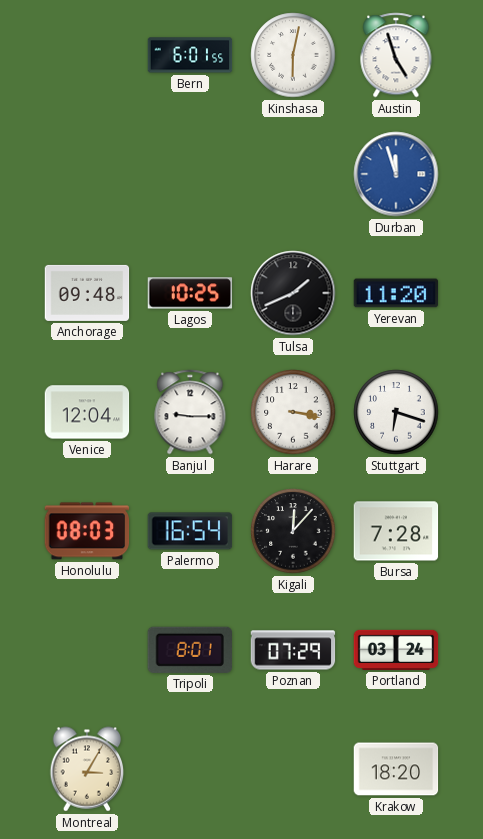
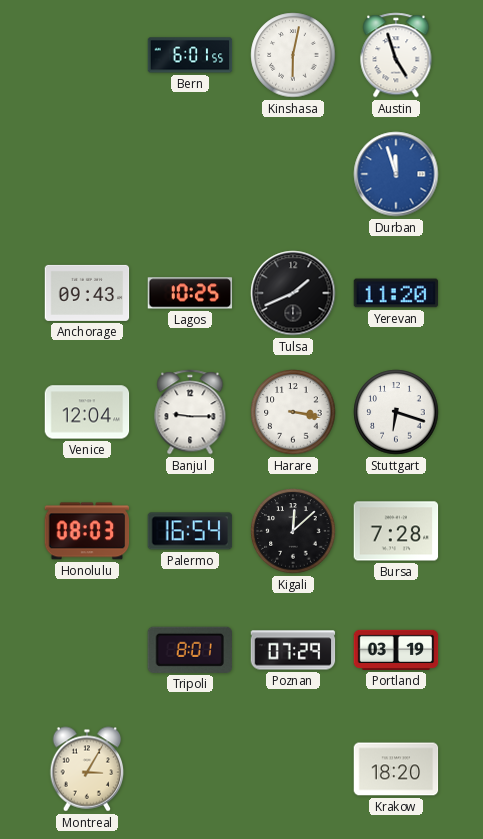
Anchorage: 09:48 -> 09:43 (87, 293)
Kigali: 12:07 -> 12:08 (293, 531)
Portland: 03:24 -> 03:19 (396, 650)
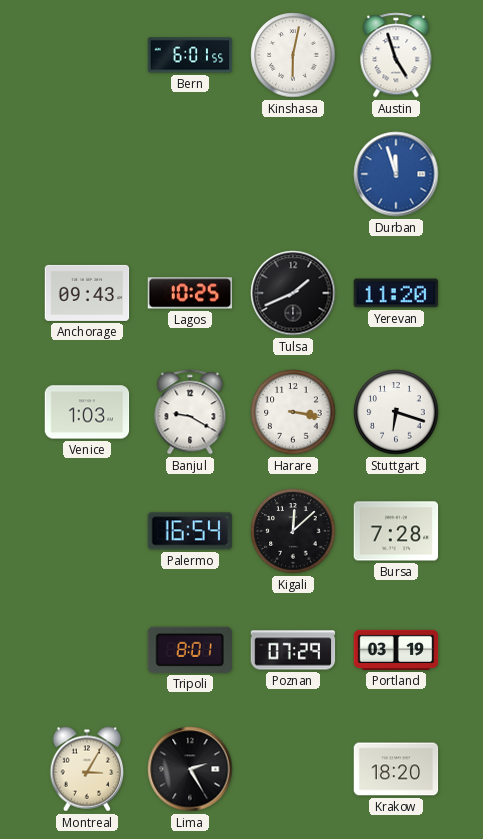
Venice: 12:04 -> 1:03 (87, 412)
Banjul: 9:15 -> 9:20 (190, 412)
Honolulu: 08:03 -> none (87, 531)
Lima: none -> 2:25 (190, 769)
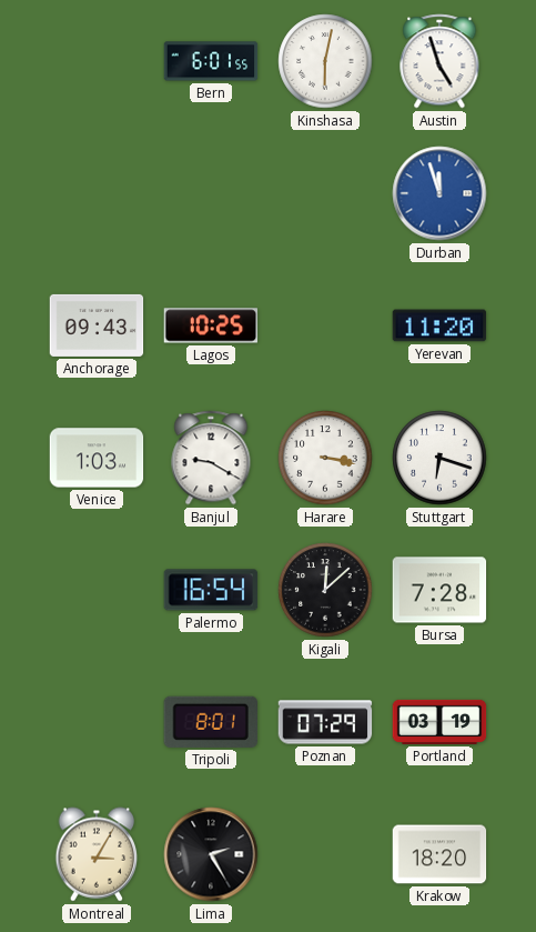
Tulsa: 1:41 -> none (293, 293)
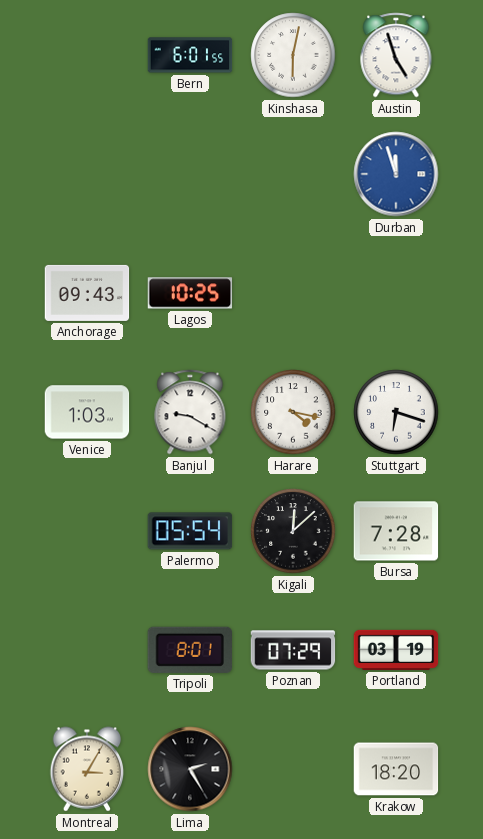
Yerevan: 11:20 -> none (439, 325)
Harare: 3:17 -> 4:17 (293, 412)
Palermo: 16:54 -> 05:54 (190, 531)
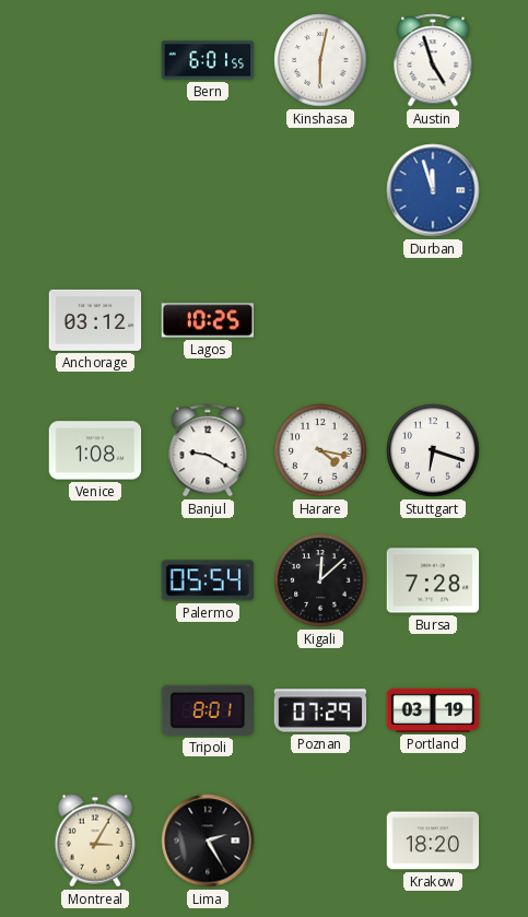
Anchorage: 09:43 -> 03:12 (95, 320)
Venice: 1:03 -> 1:08 (95, 450)
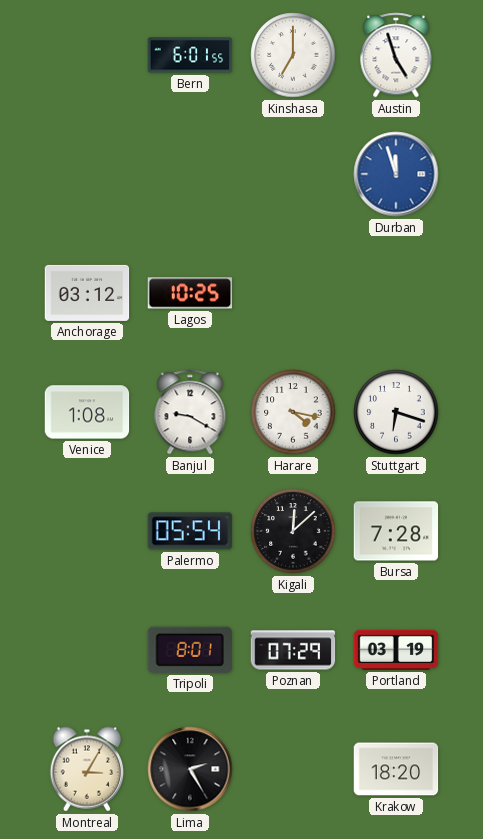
Kinshasa: 6:02 -> 7:00 (293, 55)
